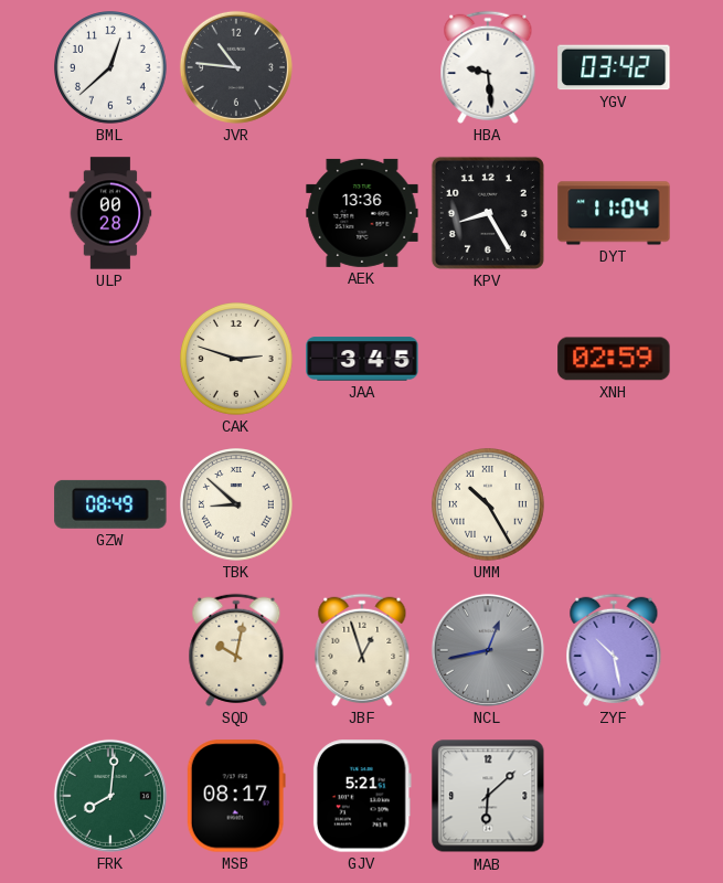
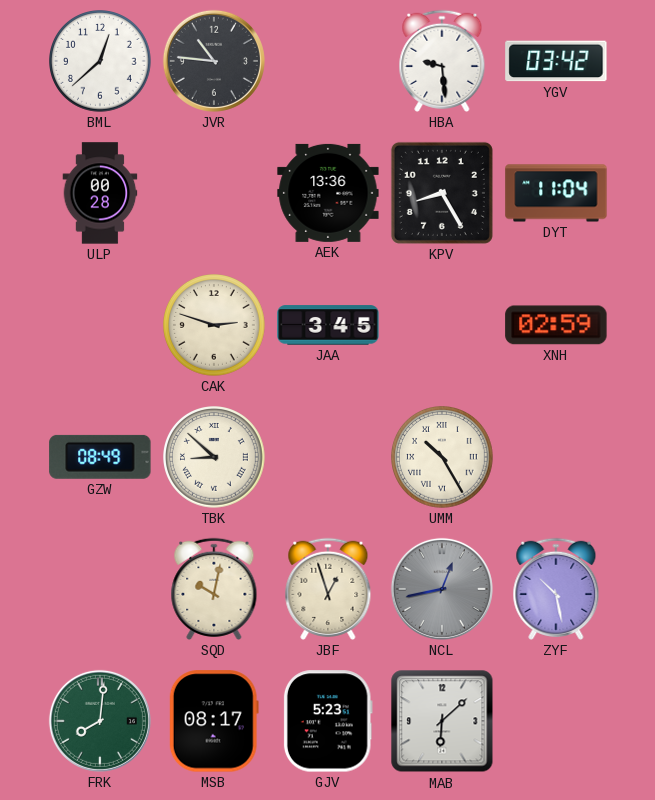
GJV: 5:21 -> 5:23 (328, 721)
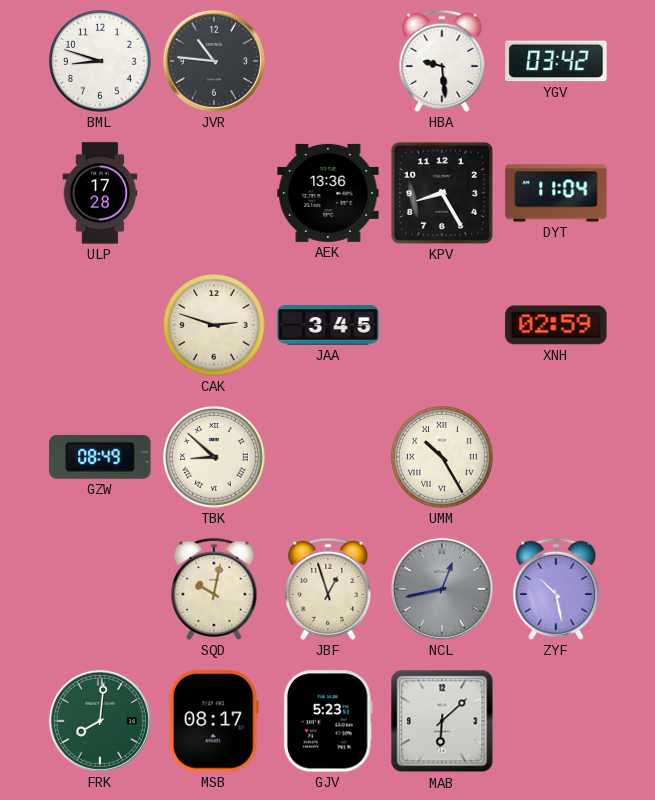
BML: 12:38 -> 8:48 (101, 62)
ULP: 00:28 -> 17:28 (100, 193)
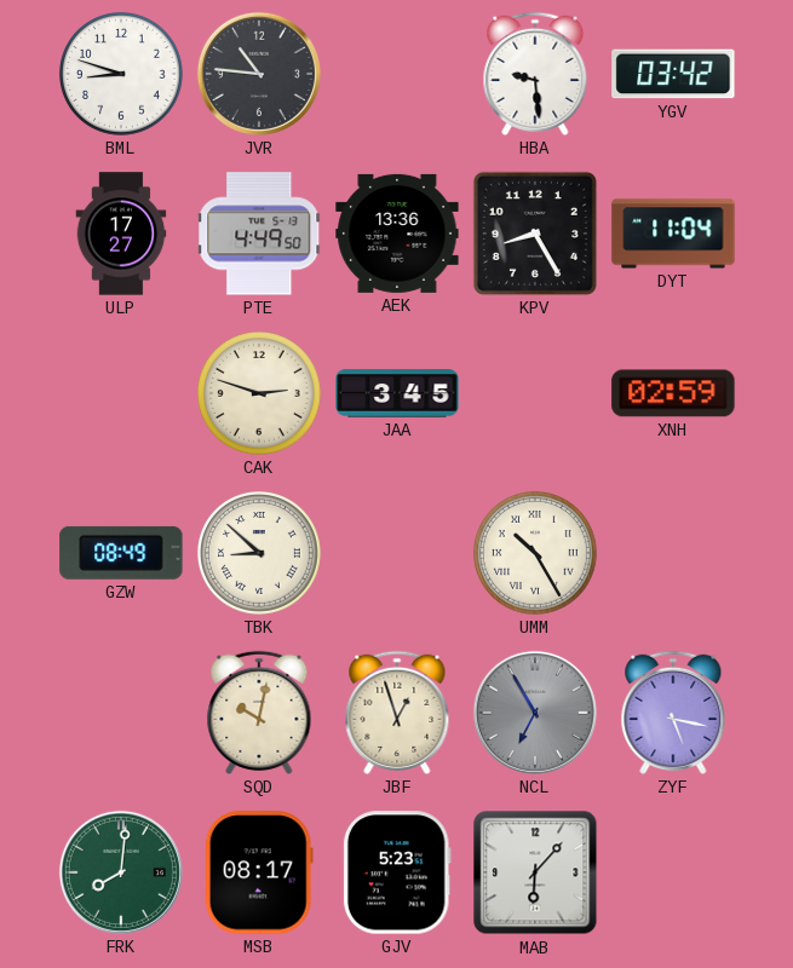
ULP: 17:28 -> 17:27 (121, 234)
PTE: none -> 4:49 (260, 234)
NCL: 12:43 -> 6:55 (535, 713)
ZYF: 10:28 -> 5:17 (673, 713)
MAB: 6:08 -> 6:07 (535, 872)
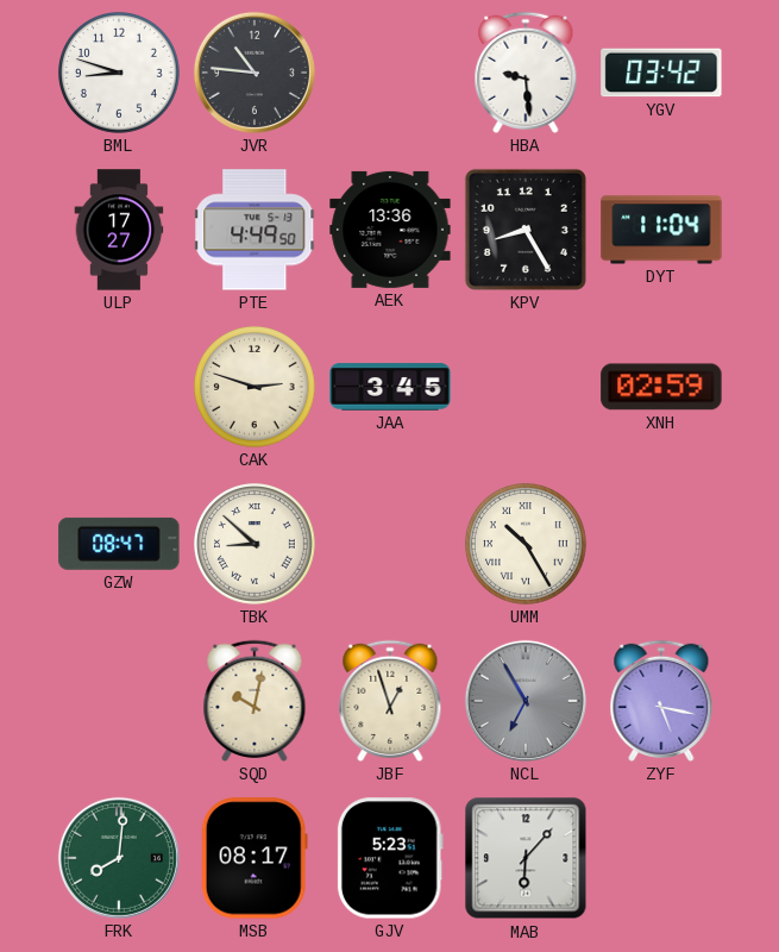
GZW: 08:49 -> 08:47 (119, 544)
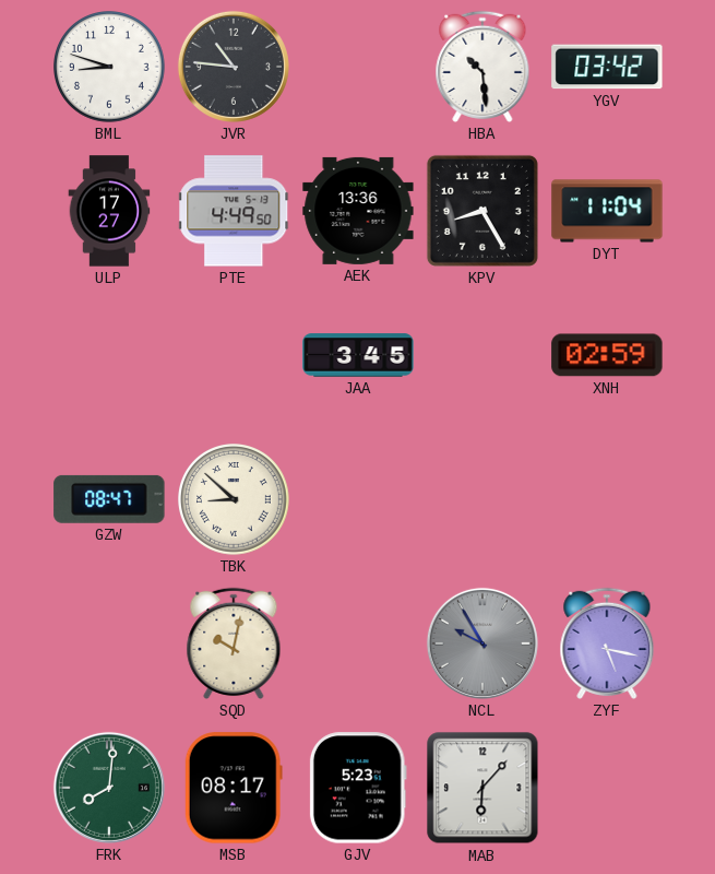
HBA: 9:29 -> 10:29 (482, 67)
CAK: 2:48 -> none (256, 388)
UMM: 10:25 -> none (527, 545)
JBF: 12:57 -> none (390, 701)
NCL: 6:55 -> 9:55 (482, 643)
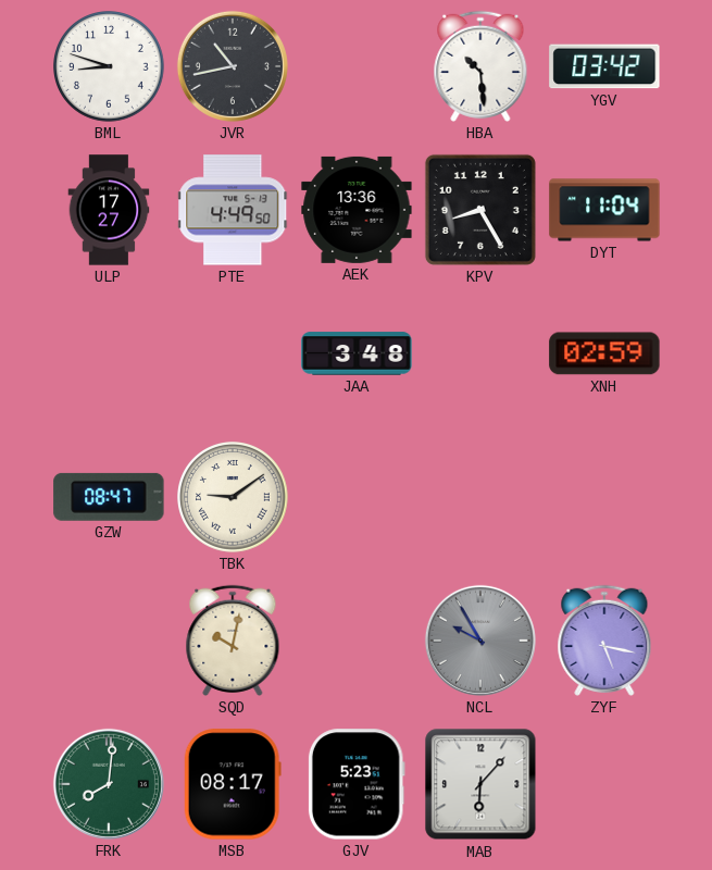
JVR: 10:46 -> 10:43 (233, 66)
JAA: 3:45 -> 3:48 (357, 353)
TBK: 8:52 -> 9:09 (234, 498)
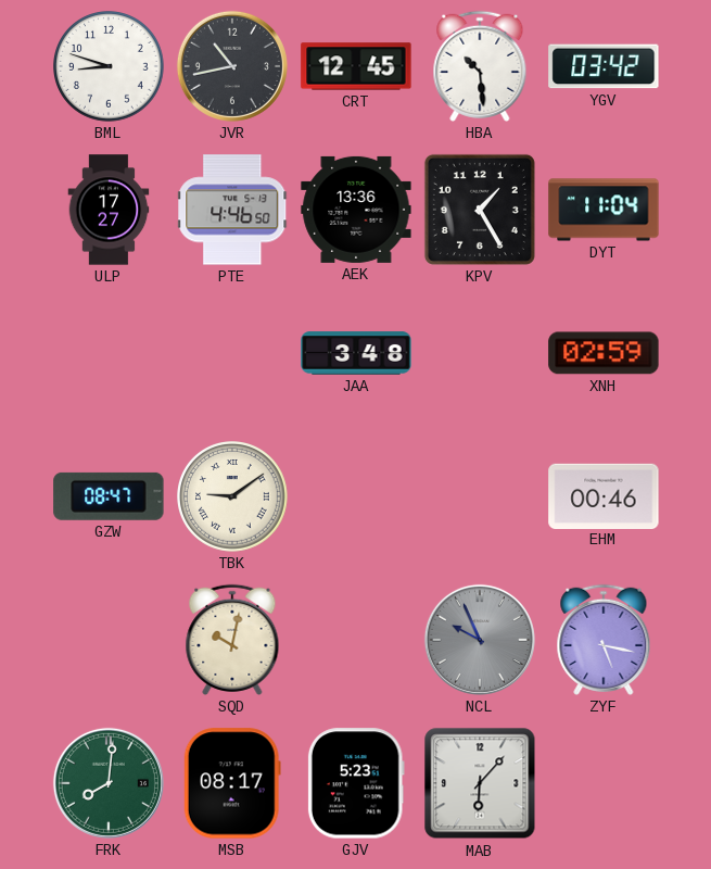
CRT: none -> 12:45 (356, 66)
PTE: 4:49 -> 4:46 (233, 210)
KPV: 8:25 -> 1:25 (480, 210)
EHM: none -> 00:46 (604, 495)
NCL: 9:55 -> 9:56 (480, 640)
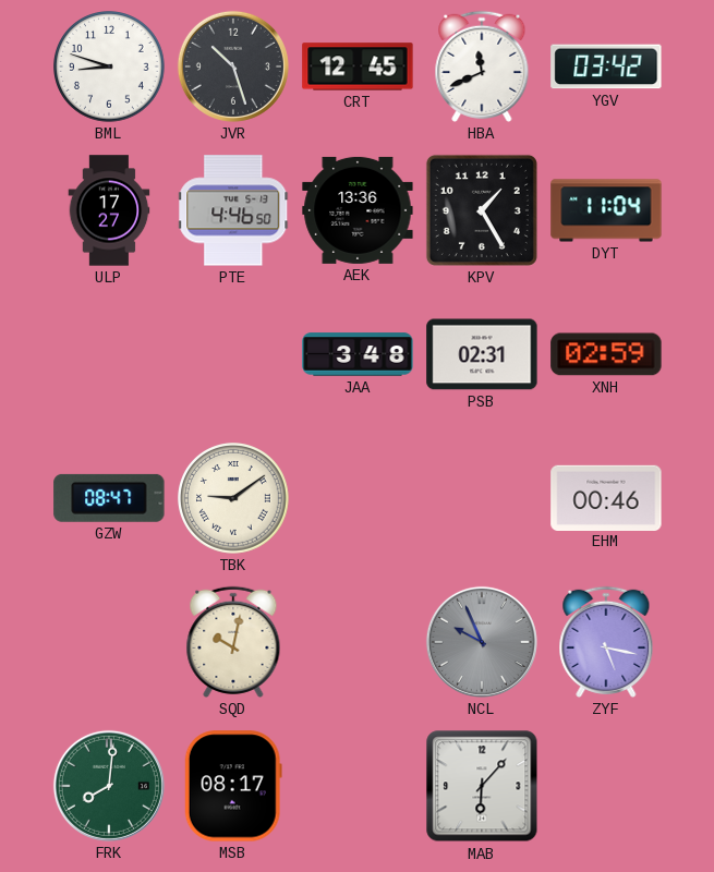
JVR: 10:43 -> 10:27 (233, 66)
HBA: 10:29 -> 11:41 (482, 66)
PSB: none -> 02:31 (482, 354)
GJV: 5:23 -> none (356, 783)
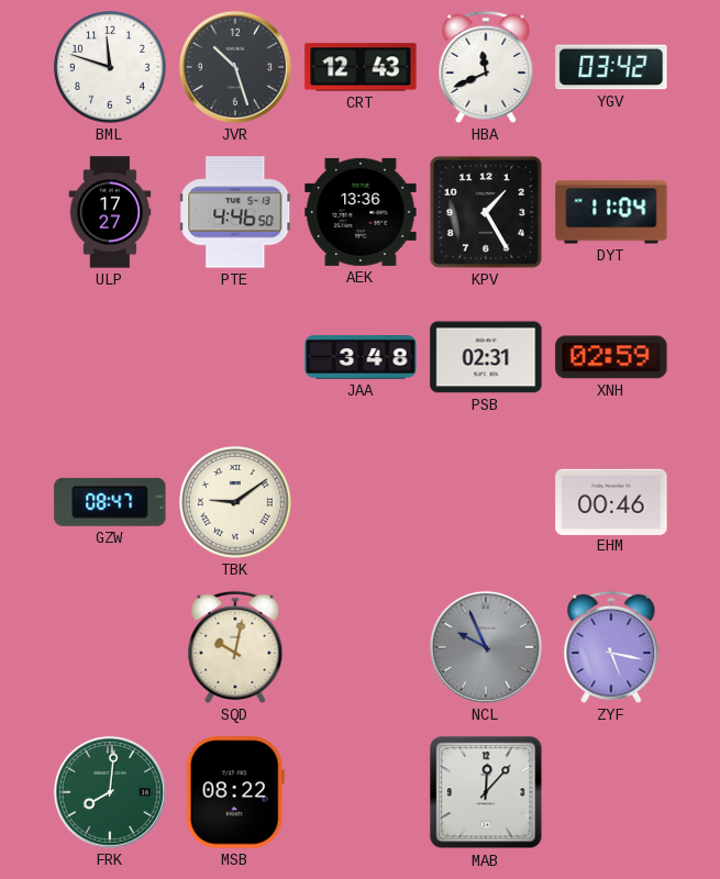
BML: 8:48 -> 11:48 (111, 68)
CRT: 12:45 -> 12:43 (361, 67)
MSB: 08:17 -> 08:22 (235, 792)
MAB: 6:07 -> 12:07 (486, 792)
